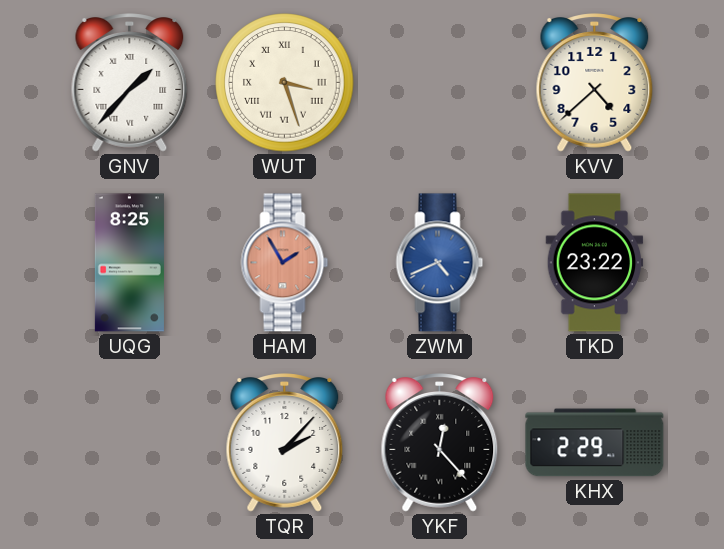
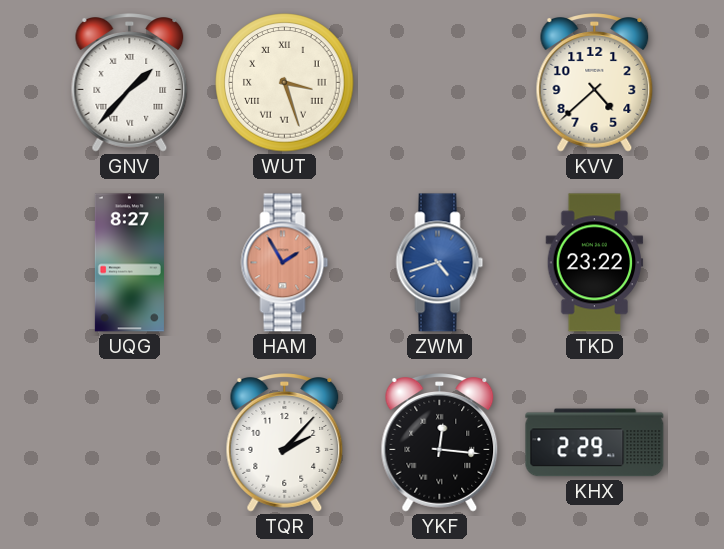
UQG: 8:25 -> 8:27 (129, 263)
ZWM: 4:41 -> 4:42 (440, 263)
YKF: 12:23 -> 12:16 (440, 443)
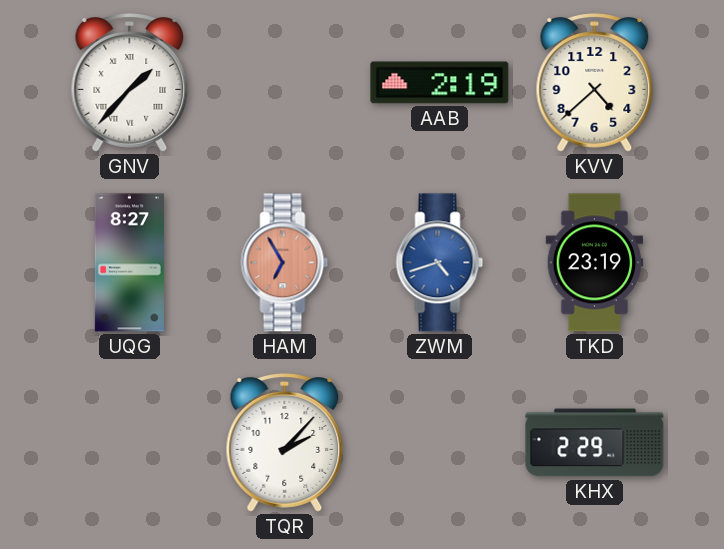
WUT: 3:27 -> none (285, 83)
AAB: none -> 2:19 (440, 83)
HAM: 1:55 -> 6:55 (285, 263)
TKD: 23:22 -> 23:19 (595, 263)
YKF: 12:16 -> none (440, 443)
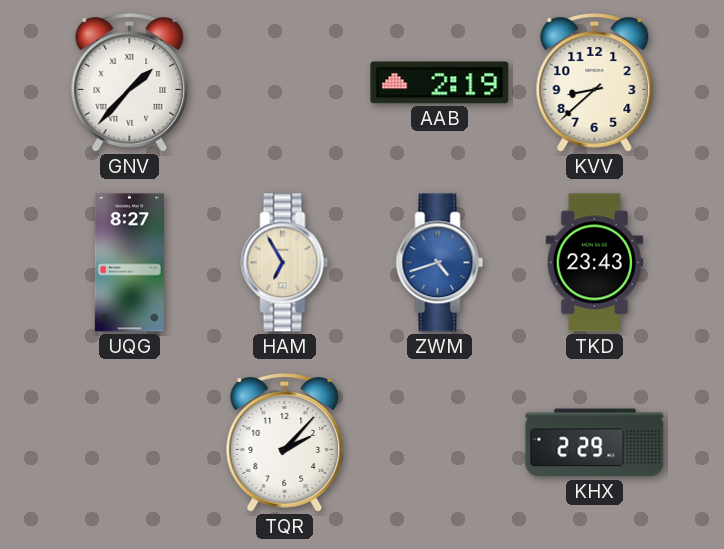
KVV: 4:38 -> 8:38 (595, 83)
HAM dial: salmon -> cream (285, 263)
TKD: 23:19 -> 23:43 (595, 263)
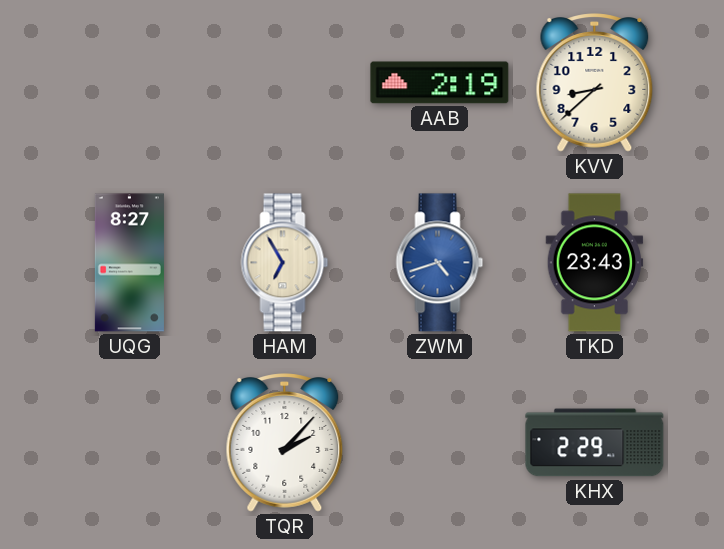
GNV: 1:37 -> none (130, 83)
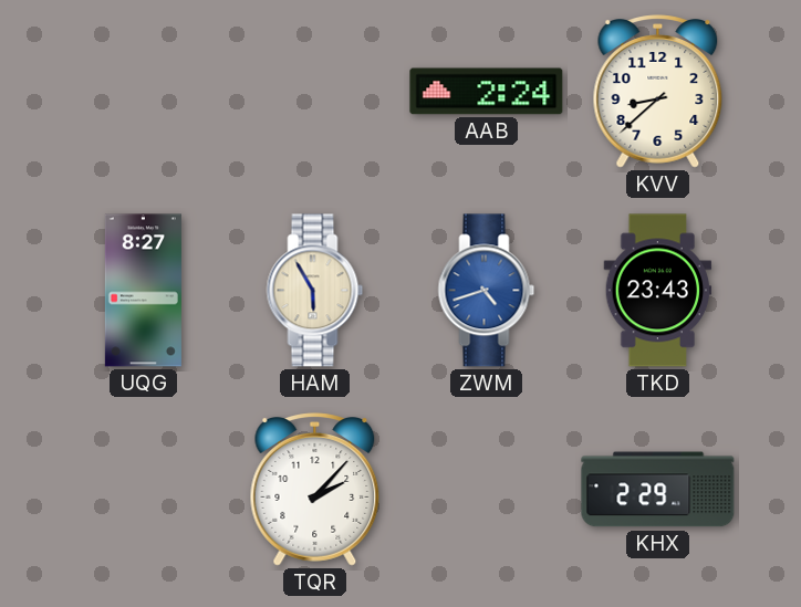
AAB: 2:19 -> 2:24 (487, 92)
HAM: 6:55 -> 5:55 (315, 291)
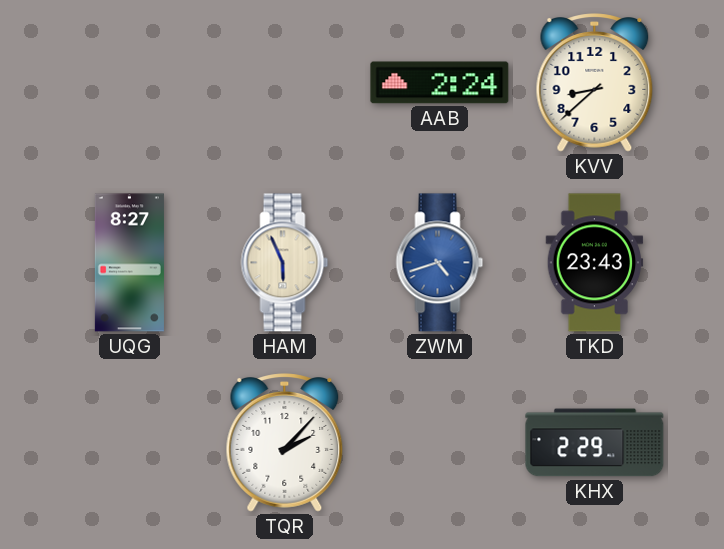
HAM: 5:55 -> 5:56 (285, 263)
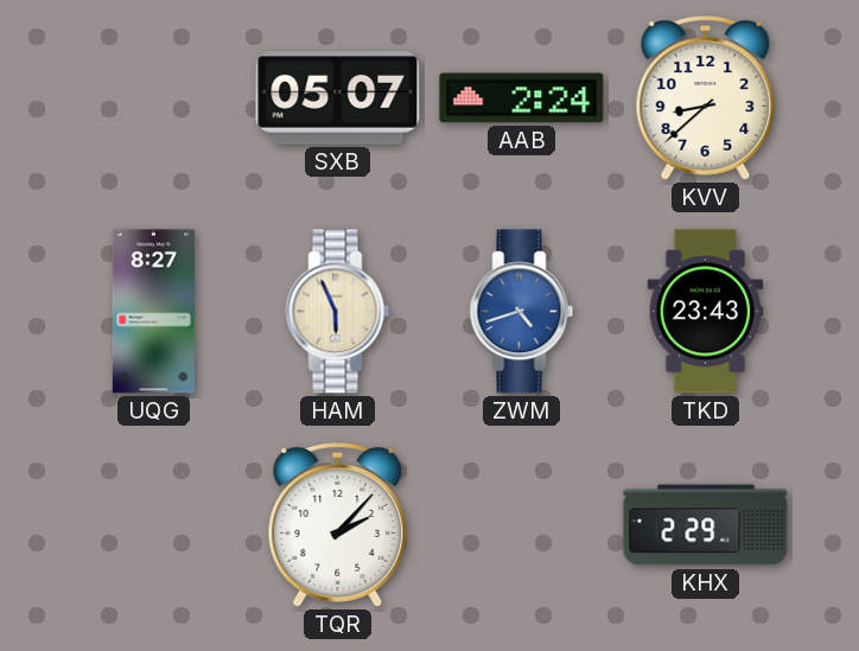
SXB: none -> 05:07 (338, 98)
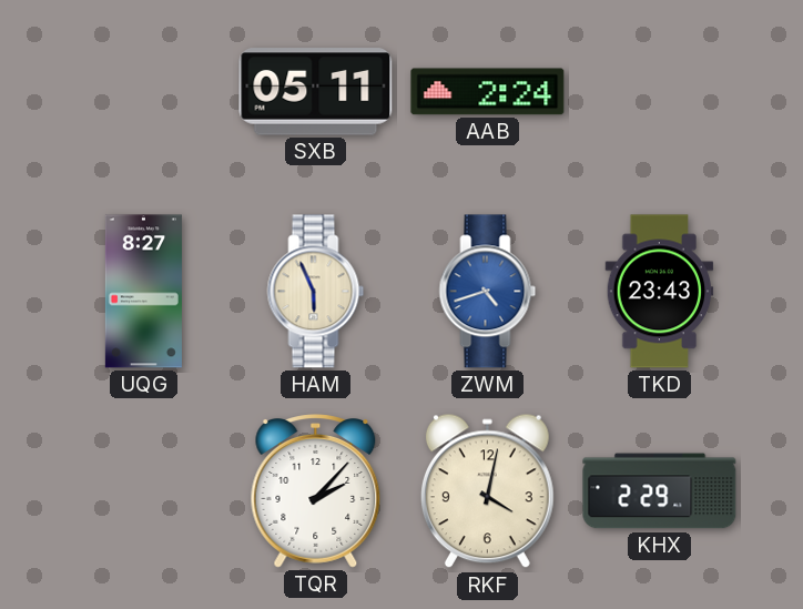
SXB: 05:07 -> 05:11 (316, 92)
KVV: 8:38 -> none (706, 98)
RKF: none -> 4:02 (487, 491)
